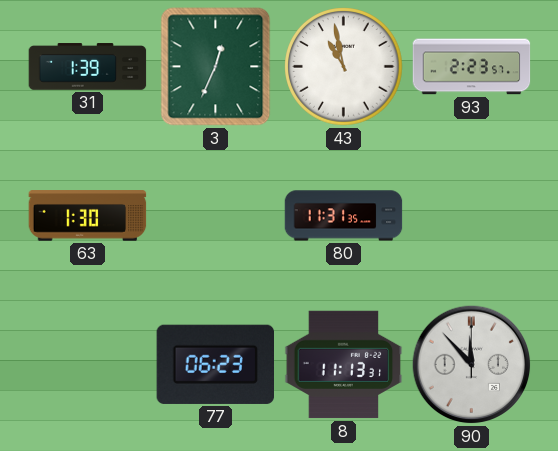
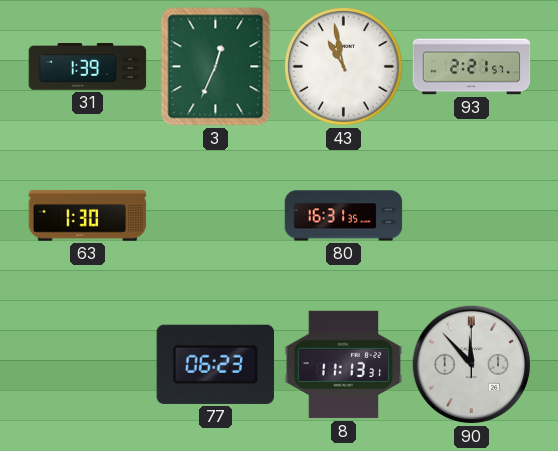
93: 2:23 -> 2:21 (472, 67)
80: 11:31 -> 16:31 (344, 216)
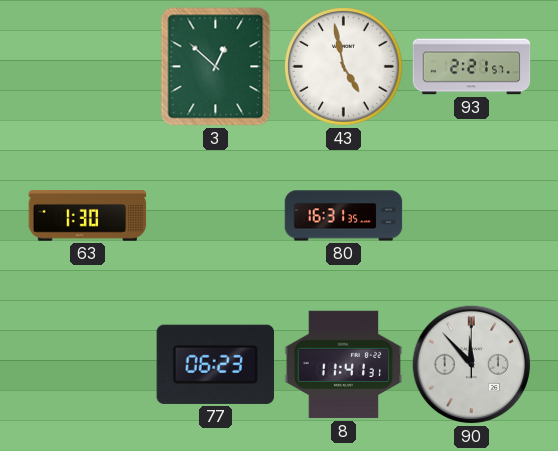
31: 1:39 -> none (88, 67)
3: 12:34 -> 12:52 (216, 67)
43: 10:58 -> 4:58 (344, 67)
8: 11:13 -> 11:41 (344, 365)
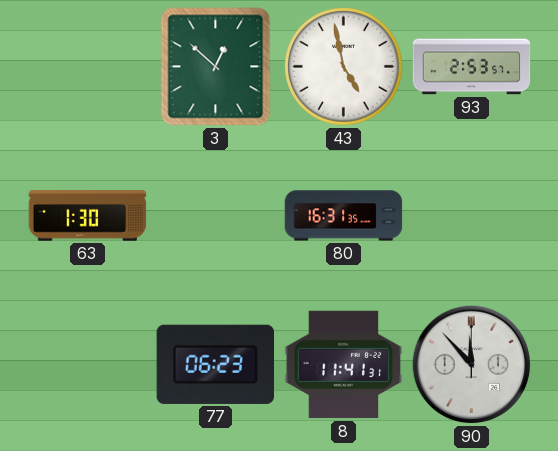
93: 2:21 -> 2:53 (472, 67)
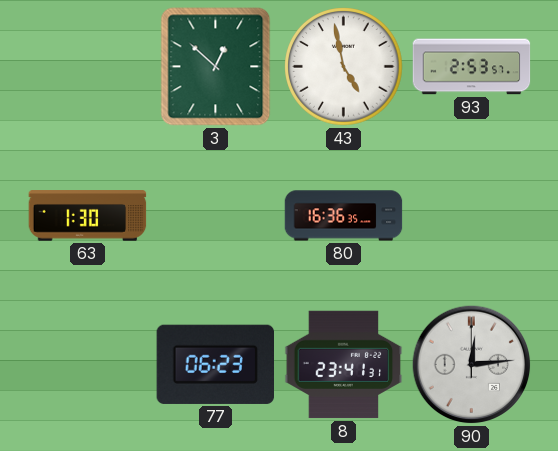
80: 16:31 -> 16:36 (344, 216)
8: 11:41 -> 23:41 (344, 365)
90: 11:53 -> 12:14 (472, 365)
